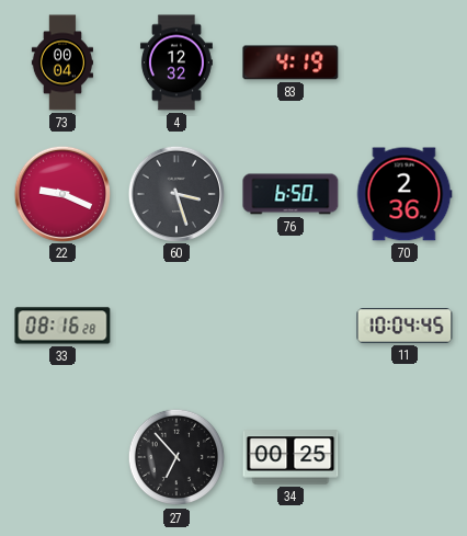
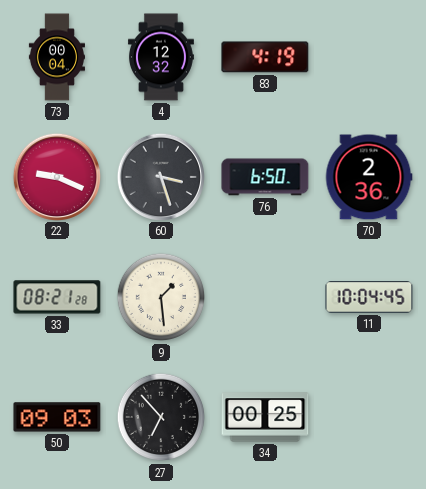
33: 08:16 -> 08:21 (57, 297)
9: none -> 1:29 (161, 297)
50: none -> 09:03 (57, 417)
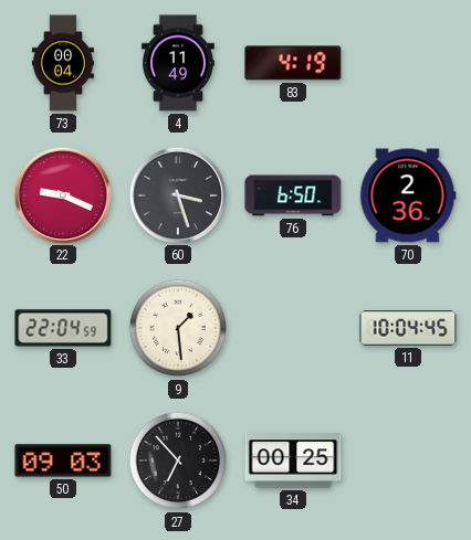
4: 12:32 -> 11:49 (178, 63)
33: 08:21 -> 22:04 (63, 328)
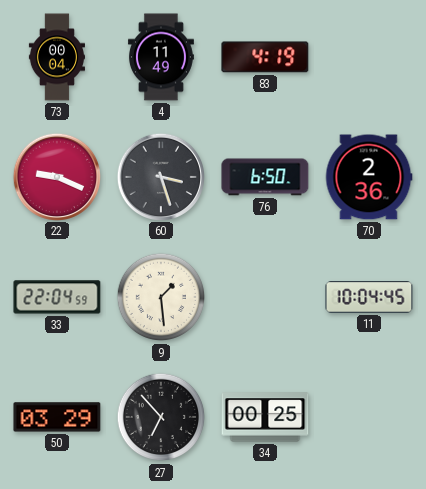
50: 09:03 -> 03:29 (57, 417)
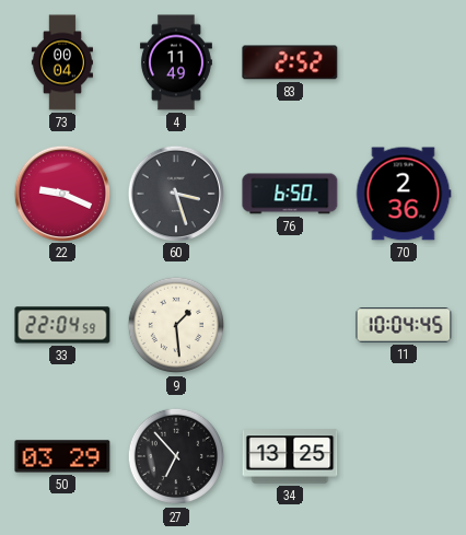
83: 4:19 -> 2:52 (290, 62)
34: 00:25 -> 13:25 (290, 456)
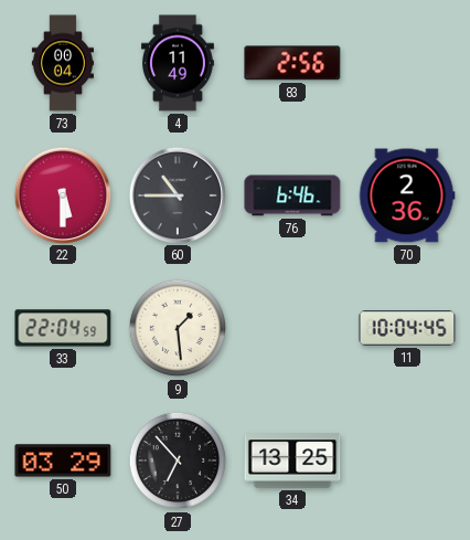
83: 2:52 -> 2:56 (292, 63)
22: 9:19 -> 5:30 (62, 194)
60: 3:27 -> 10:45 (177, 194)
76: 6:50 -> 6:46 (292, 195)
